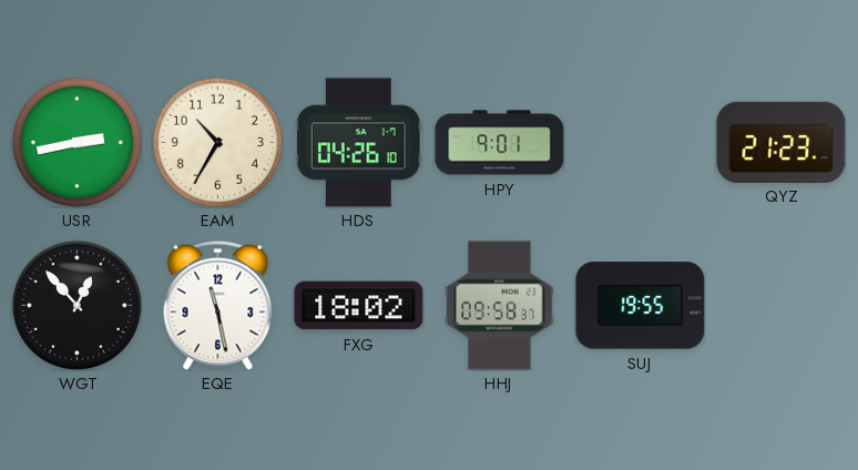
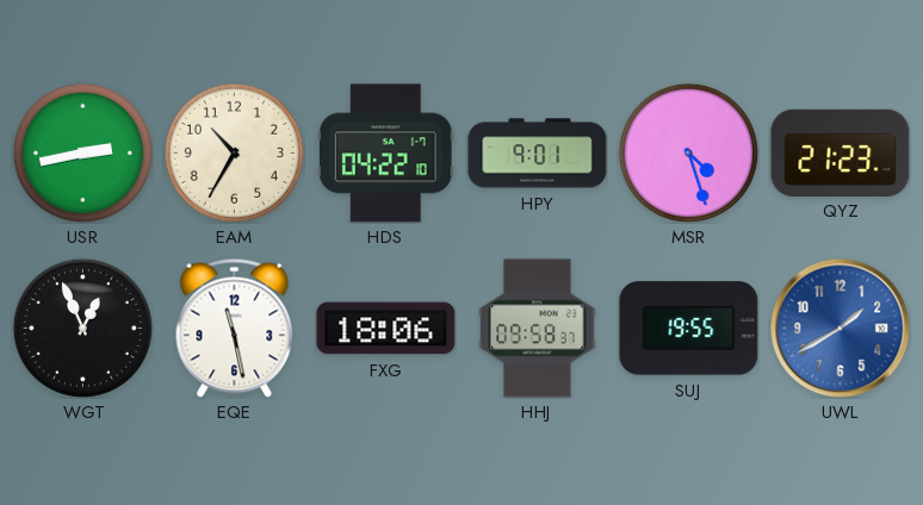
HDS: 04:26 -> 04:22 (385, 154)
MSR: none -> 4:27 (688, 152)
WGT: 12:53 -> 12:56 (82, 328)
FXG: 18:02 -> 18:06 (386, 329)
UWL: none -> 1:40 (840, 328)
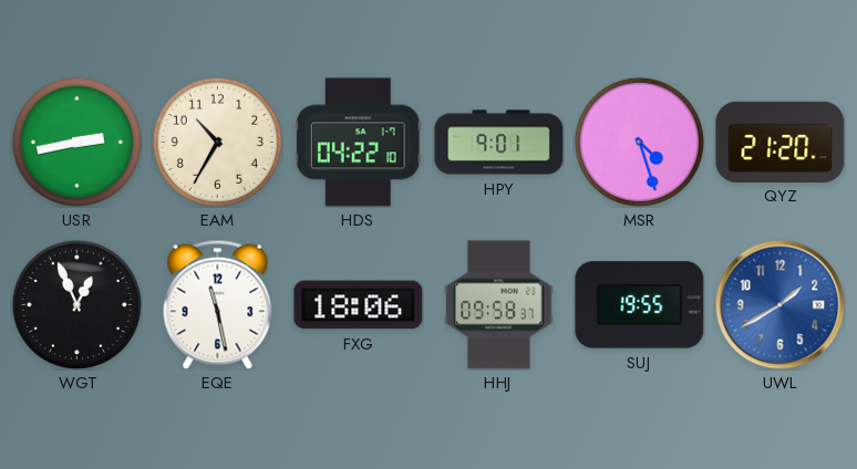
QYZ: 21:23 -> 21:20 (781, 142)
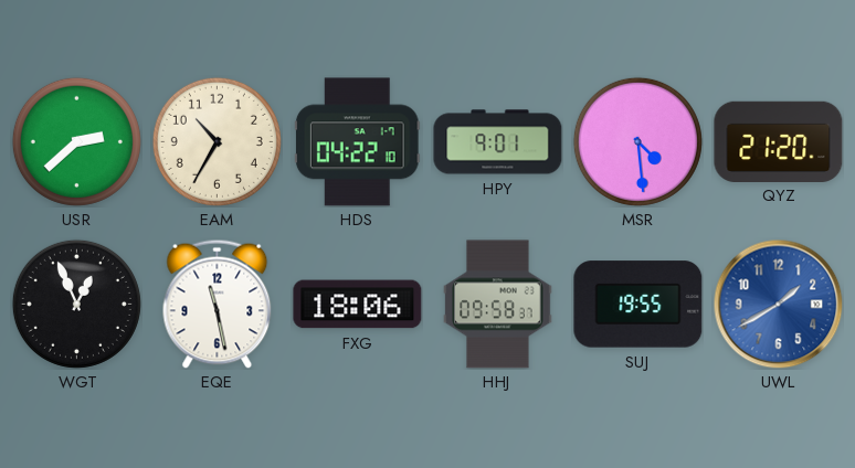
USR: 2:43 -> 2:38 (76, 141)
MSR: 4:27 -> 4:29 (637, 141)
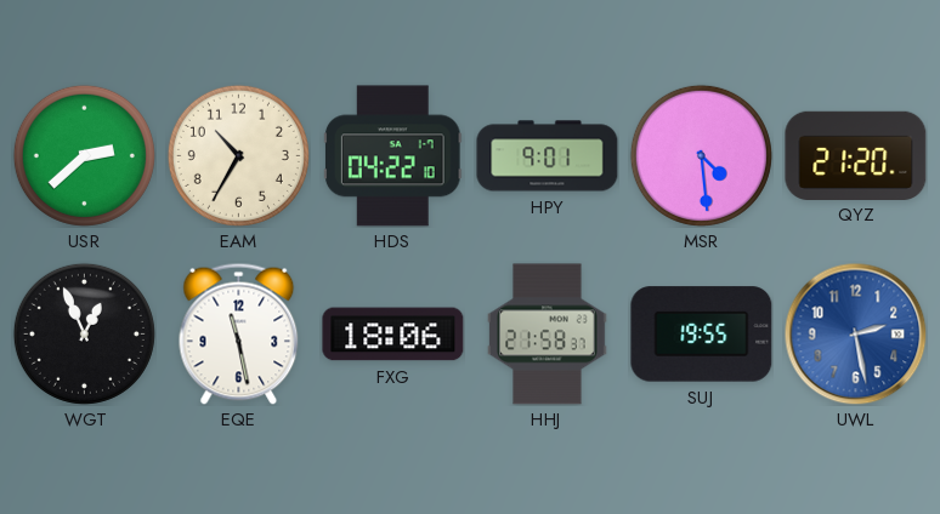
HHJ: 09:58 -> 21:58 (548, 335)
UWL: 1:40 -> 2:28 (855, 333)
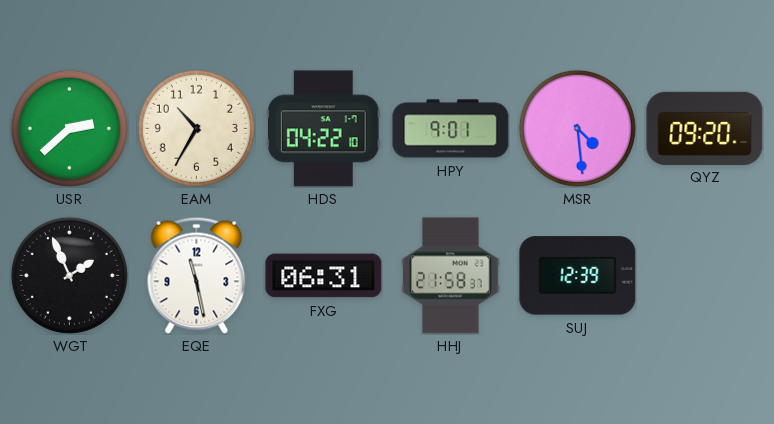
QYZ: 21:20 -> 09:20 (705, 128)
WGT: 12:56 -> 1:56 (69, 275)
FXG: 18:06 -> 06:31 (324, 276)
SUJ: 19:55 -> 12:39 (578, 276)
UWL: 2:28 -> none (855, 333)
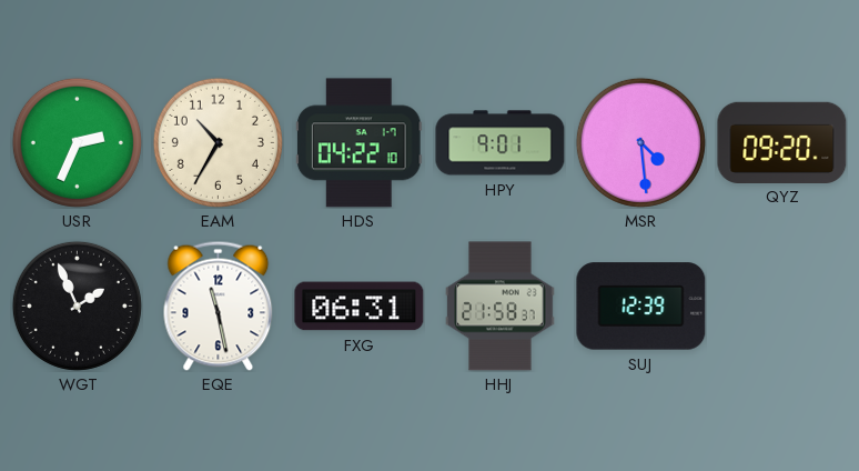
USR: 2:38 -> 2:34 (77, 142)
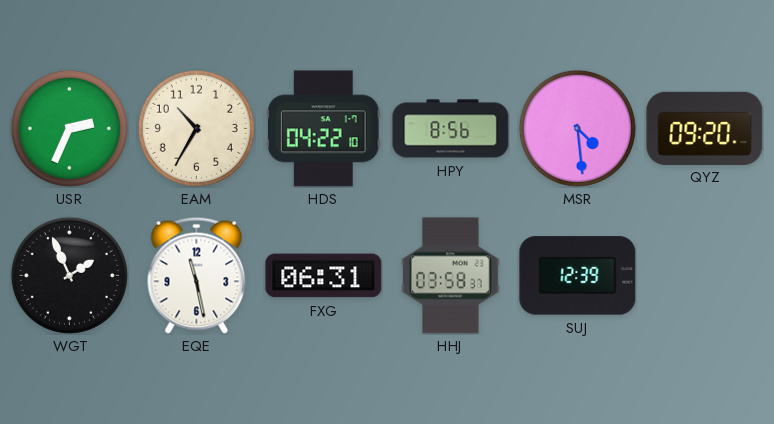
HPY: 9:01 -> 8:56 (451, 129)
HHJ: 21:58 -> 03:58 (451, 276)
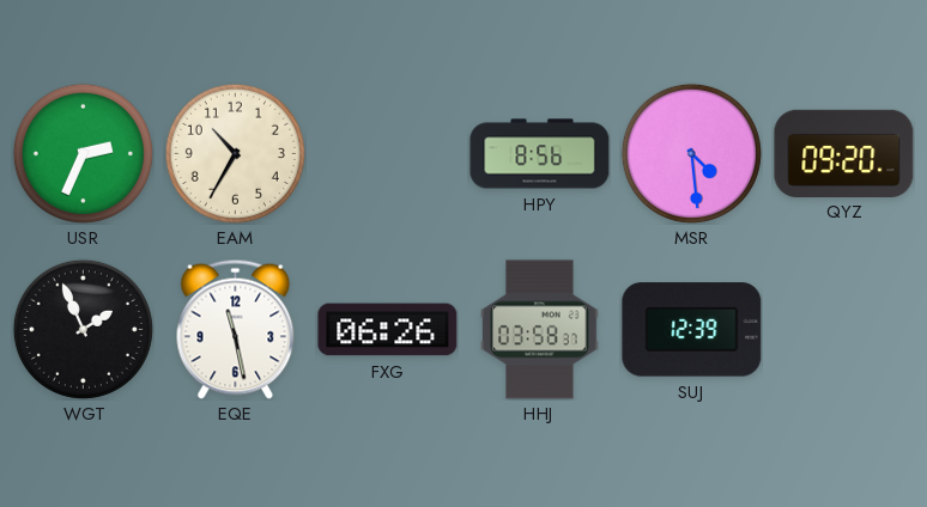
HDS: 04:22 -> none (323, 129)
FXG: 06:31 -> 06:26 (388, 330)
